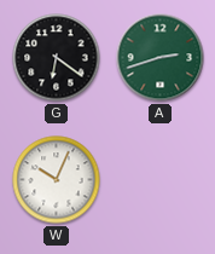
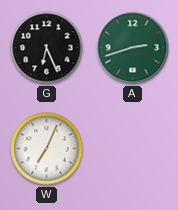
G: 6:21 -> 6:26 (47, 48)
W: 10:04 -> 7:04 (47, 149)
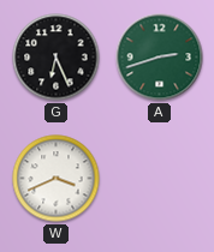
W: 7:04 -> 3:41 (57, 179)
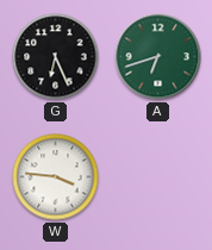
A: 2:42 -> 6:42 (158, 57)
W: 3:41 -> 3:46 (56, 177)
